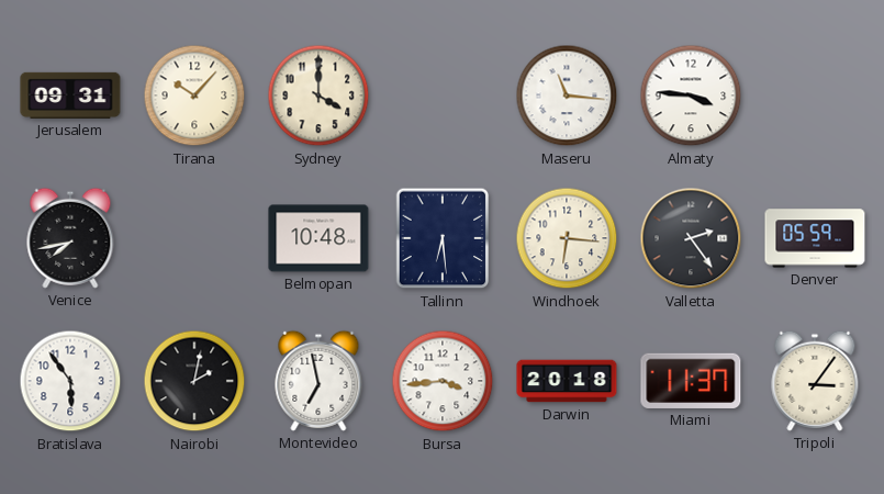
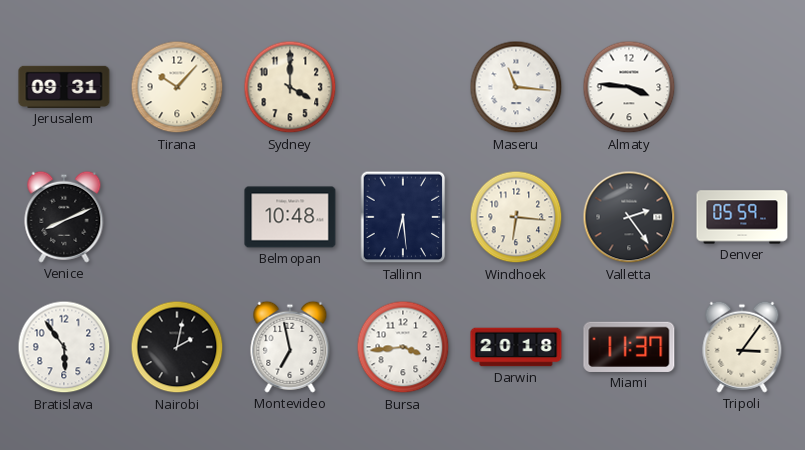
Venice: 7:43 -> 8:11 (64, 217)
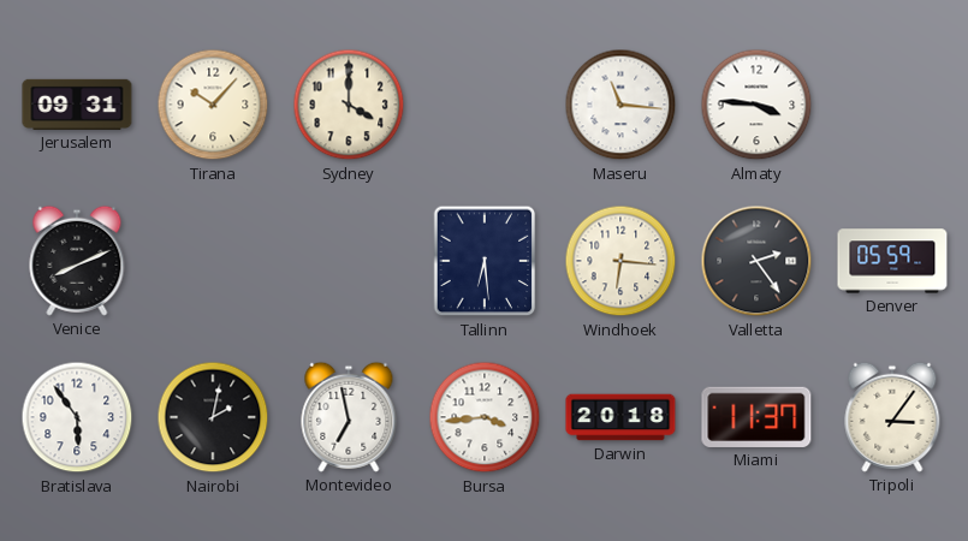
Belmopan: 10:48 -> none (290, 217)
